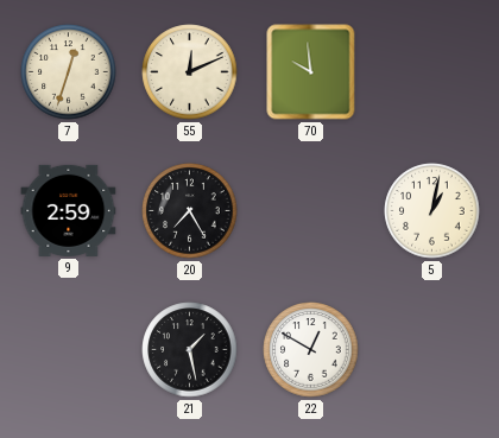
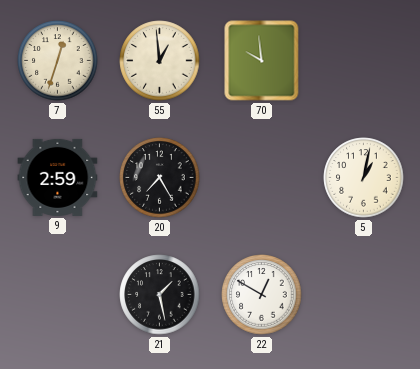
55: 12:11 -> 12:59 (160, 61)
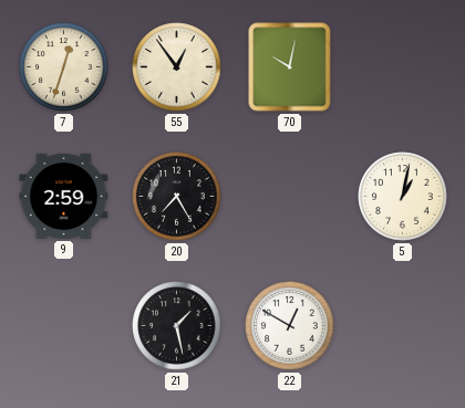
55: 12:59 -> 12:54 (177, 67)
70: 9:59 -> 10:02 (290, 67)
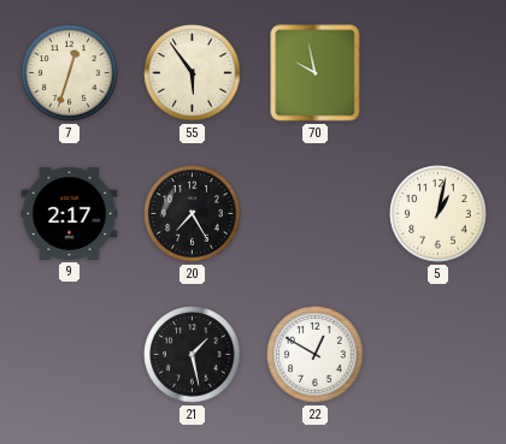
55: 12:54 -> 5:54 (193, 73)
70: 10:02 -> 9:58 (316, 73)
9: 2:59 -> 2:17 (70, 213)
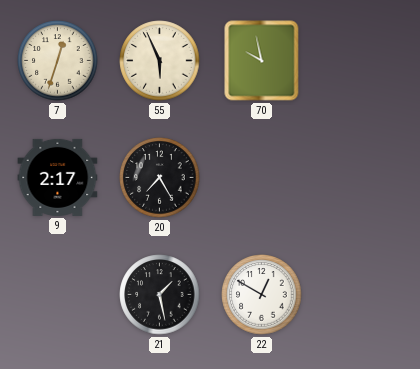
55: 5:54 -> 5:56 (160, 61)
5: 1:02 -> none (439, 214)
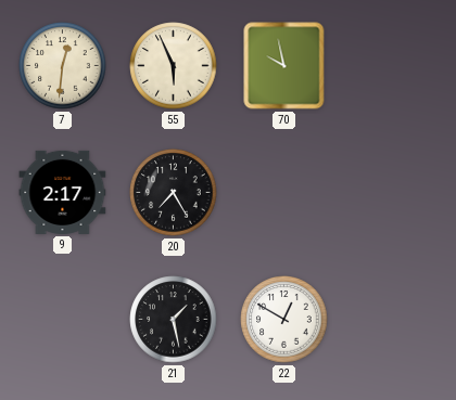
7: 12:33 -> 12:31 (63, 66)
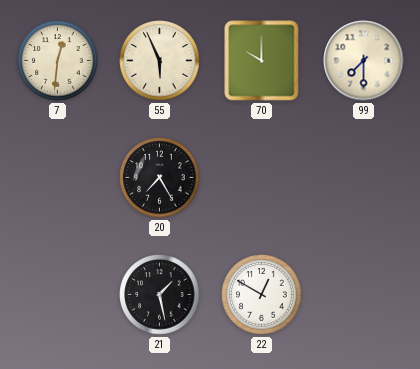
70: 9:58 -> 10:00 (262, 61)
99: none -> 7:30 (364, 61)
9: 2:17 -> none (63, 192)
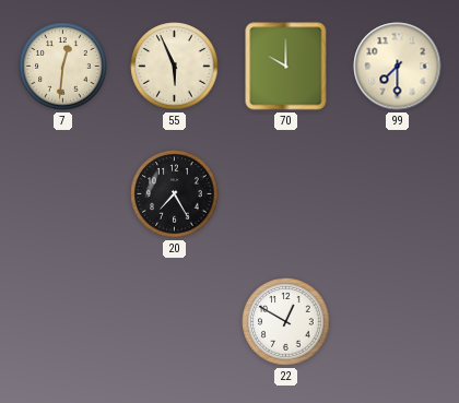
21: 1:28 -> none (160, 295)
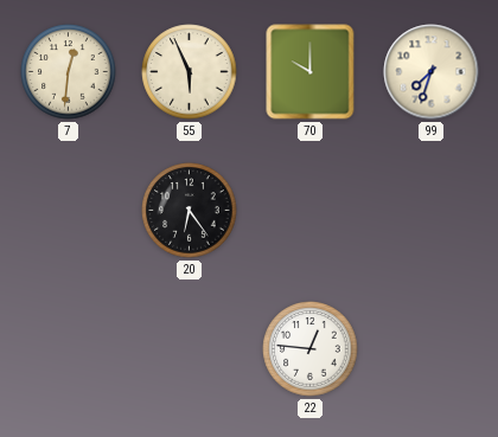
99: 7:30 -> 7:33 (432, 72)
20: 7:25 -> 6:24 (190, 211)
22: 12:50 -> 12:46 (311, 349)
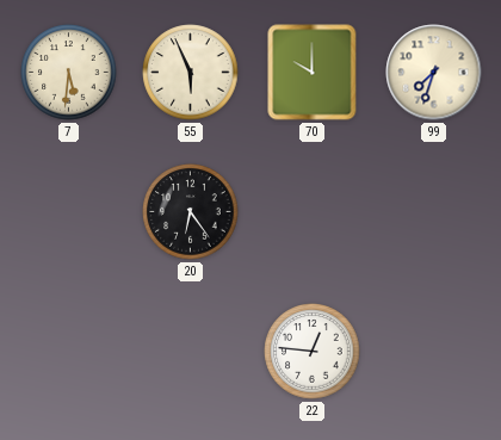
7: 12:31 -> 5:31 (69, 73)
